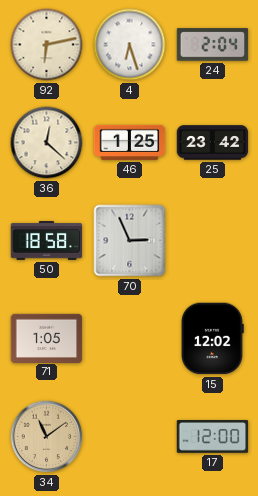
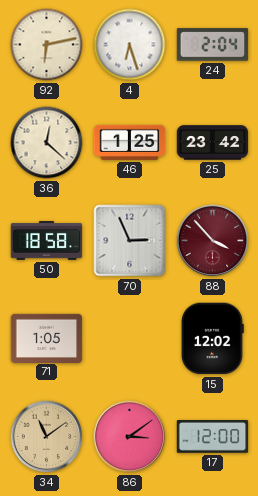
88: none -> 3:53 (213, 241)
86: none -> 3:09 (130, 437)
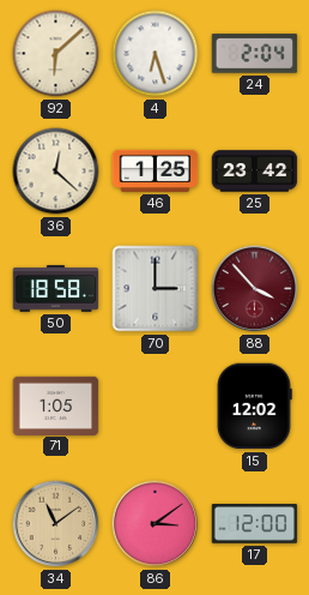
92: 6:13 -> 6:08 (56, 54)
70: 2:56 -> 3:00 (156, 289)
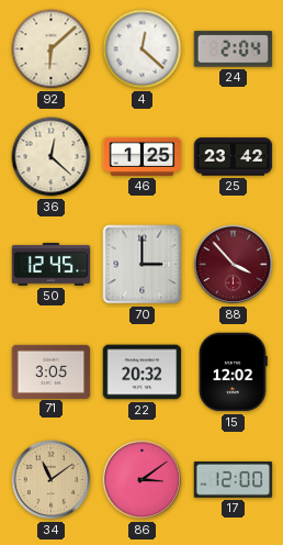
4: 6:27 -> 12:22 (143, 49)
50: 18:58 -> 12:45 (52, 265)
71: 1:05 -> 3:05 (52, 371)
22: none -> 20:32 (143, 372)
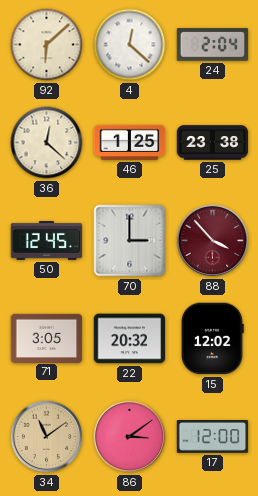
25: 23:42 -> 23:38 (213, 143)
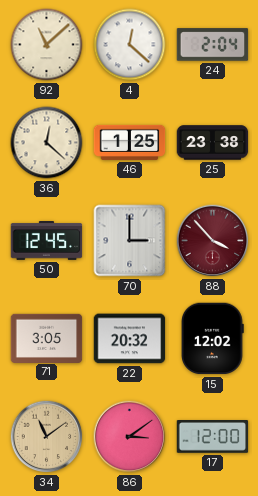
92: 6:08 -> 11:08 (47, 45)
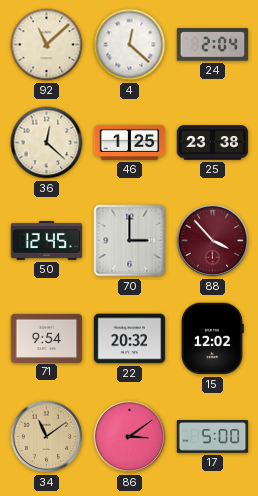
71: 3:05 -> 9:54 (47, 338)
17: 12:00 -> 5:00 (213, 437)
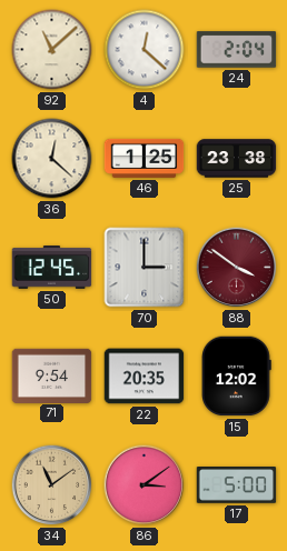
88: 3:53 -> 3:51 (237, 268)
22: 20:32 -> 20:35 (145, 377)
